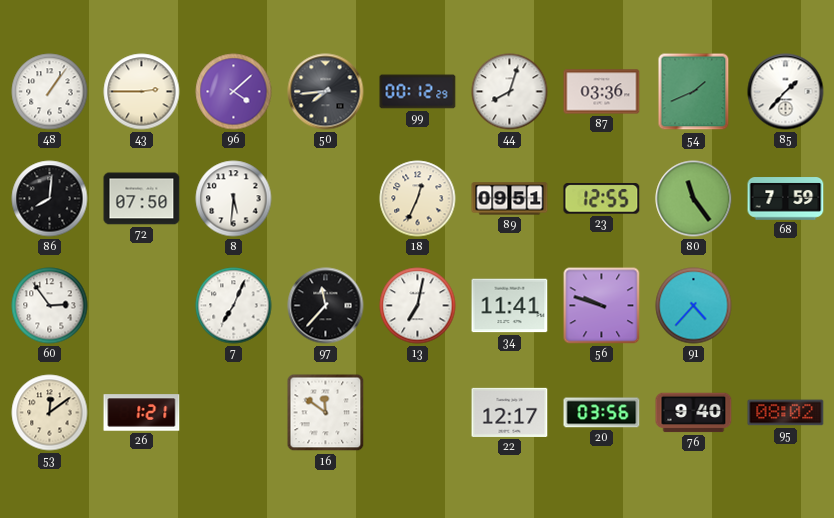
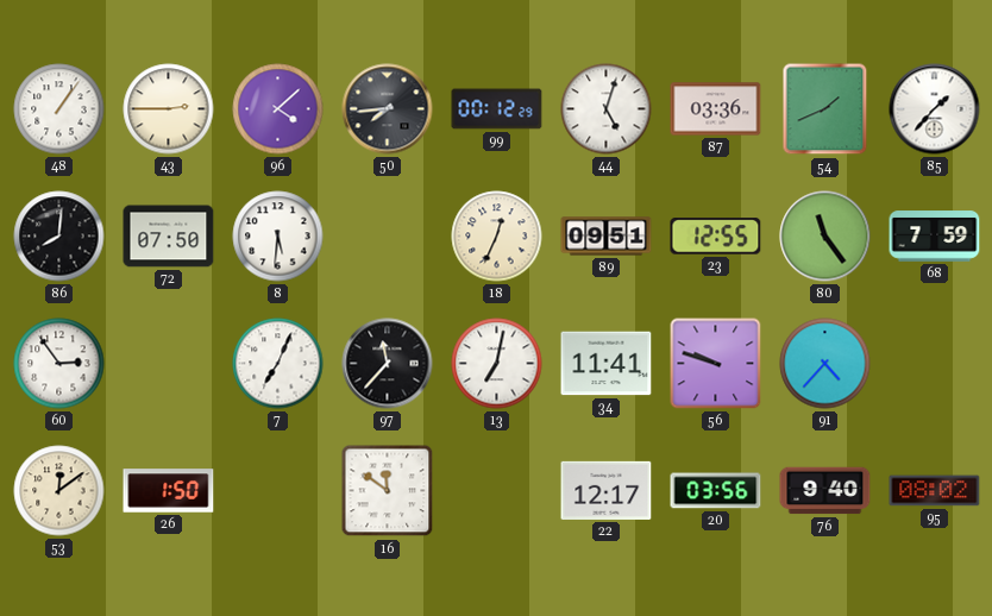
44: 8:03 -> 5:03 (607, 109)
26: 1:21 -> 1:50 (169, 491)
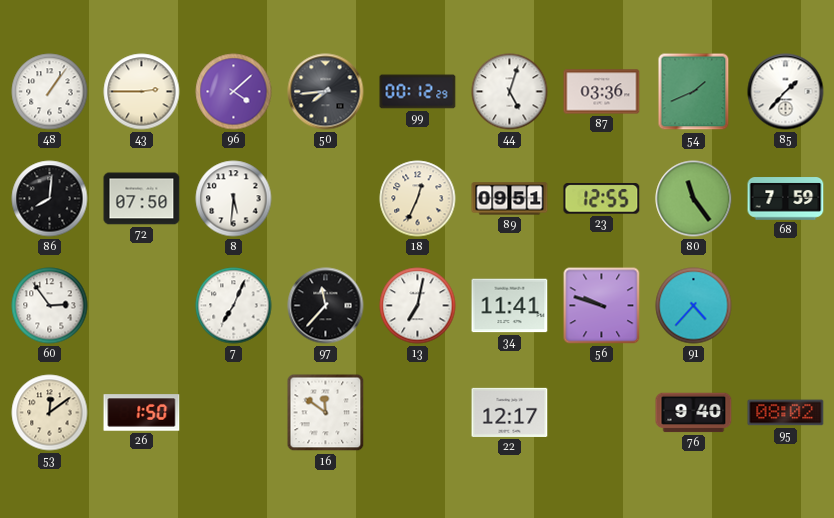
20: 03:56 -> none (716, 491)
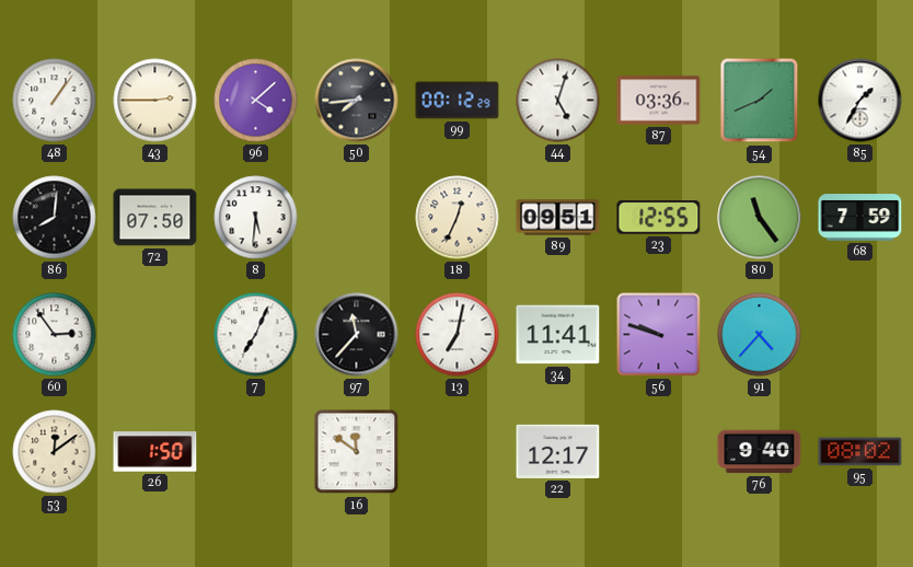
85: 1:37 -> 1:35 (860, 101)
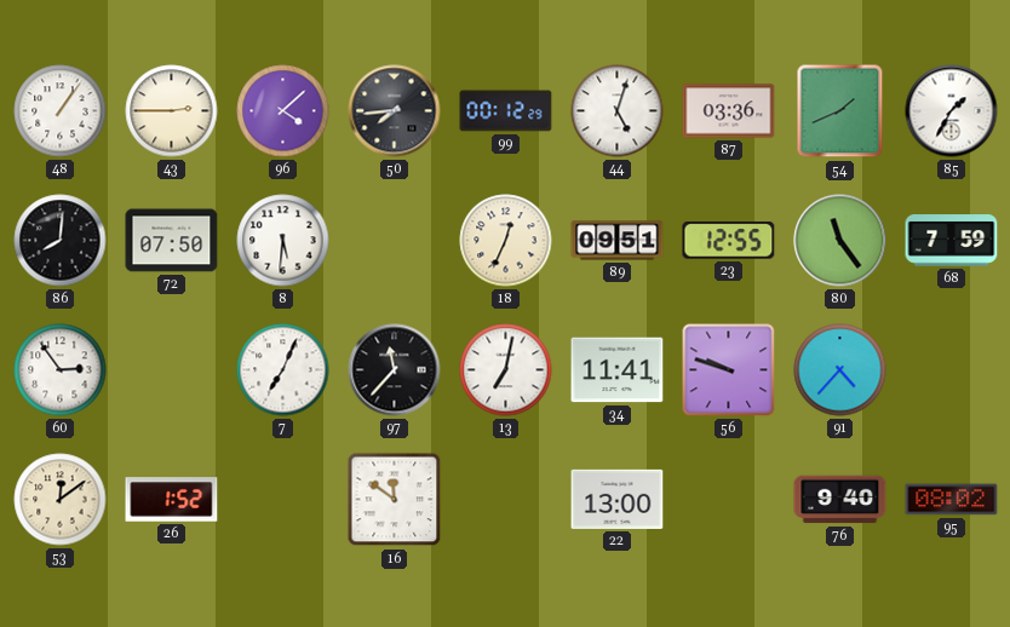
26: 1:50 -> 1:52 (172, 500)
22: 12:17 -> 13:00 (618, 499)
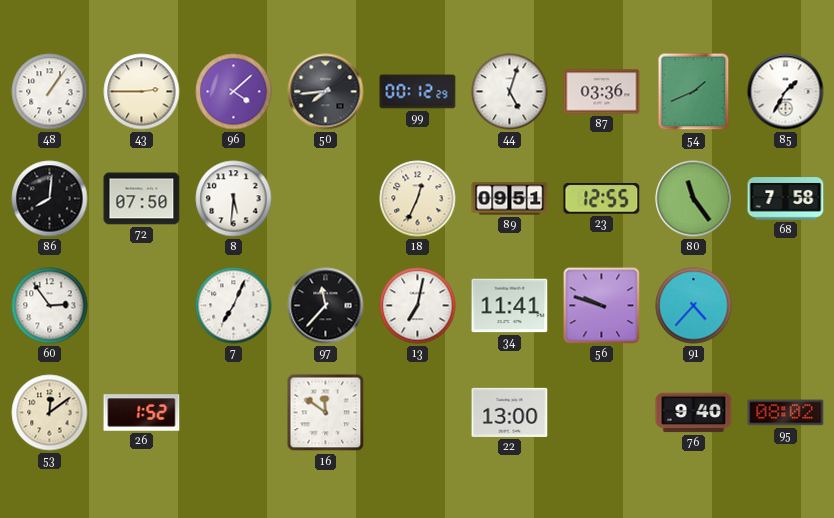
68: 7:59 -> 7:58 (786, 199)
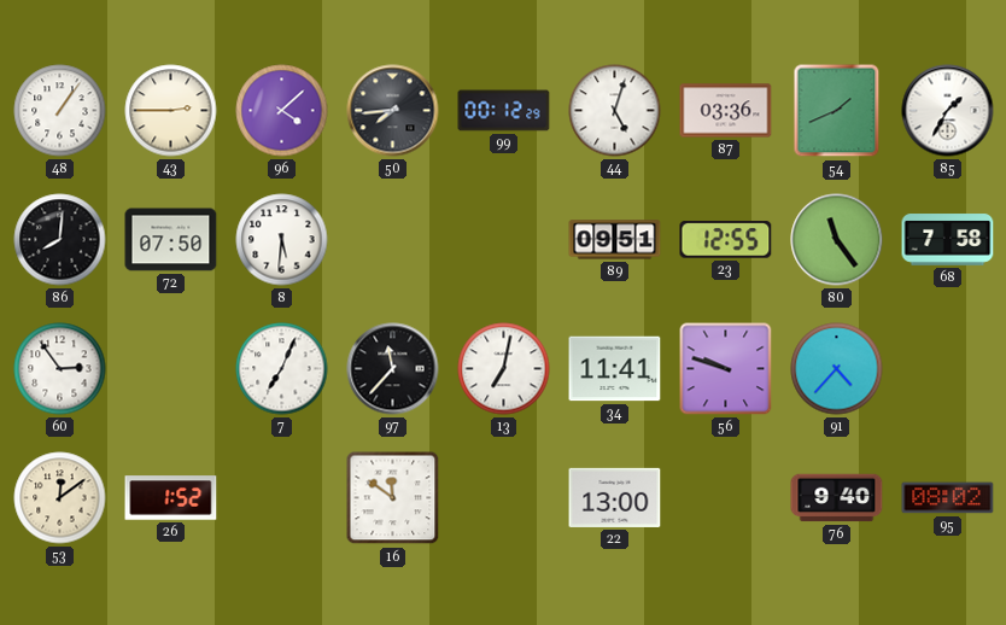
18: 12:34 -> none (418, 199)
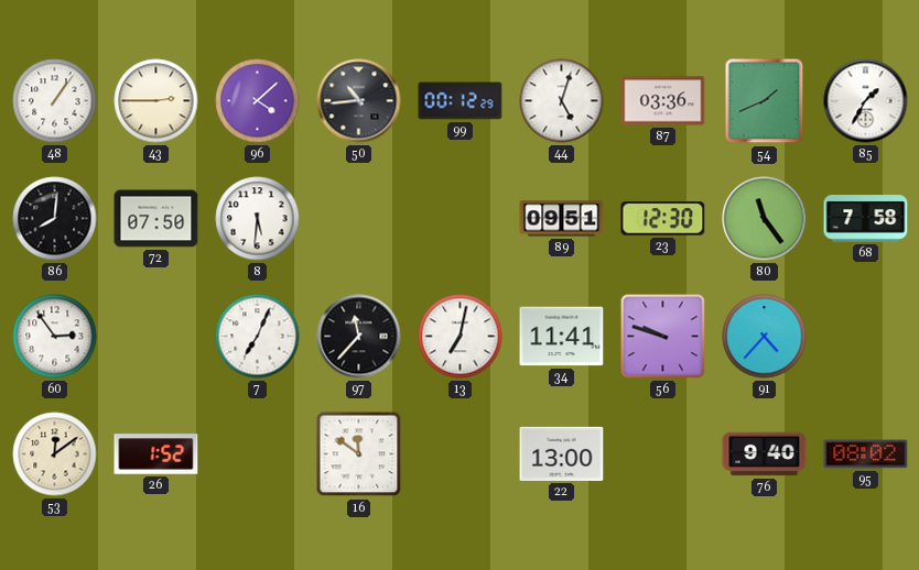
50: 7:44 -> 10:44 (359, 101)
23: 12:55 -> 12:30 (663, 219)
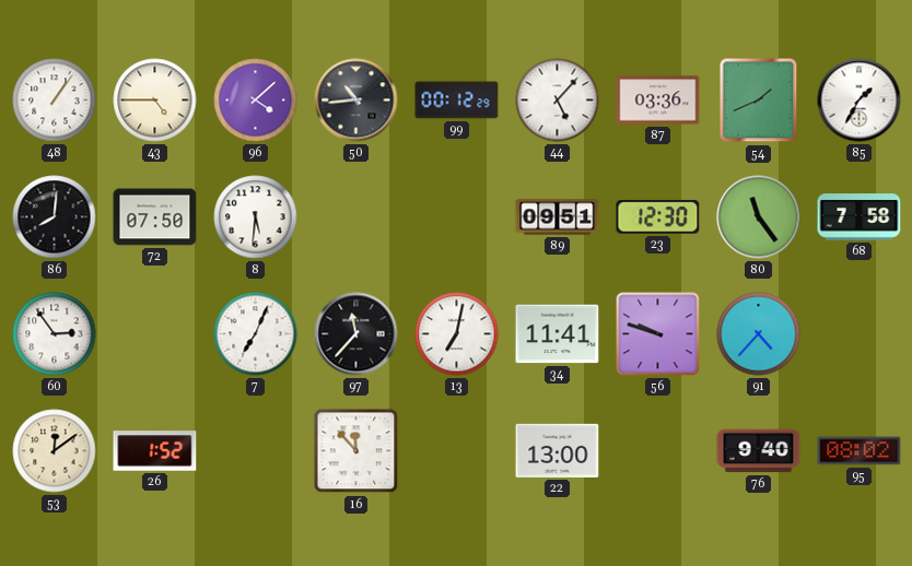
43: 2:45 -> 4:45 (155, 101)
44: 5:03 -> 5:07 (558, 101)
16: 11:51 -> 11:53 (356, 451)
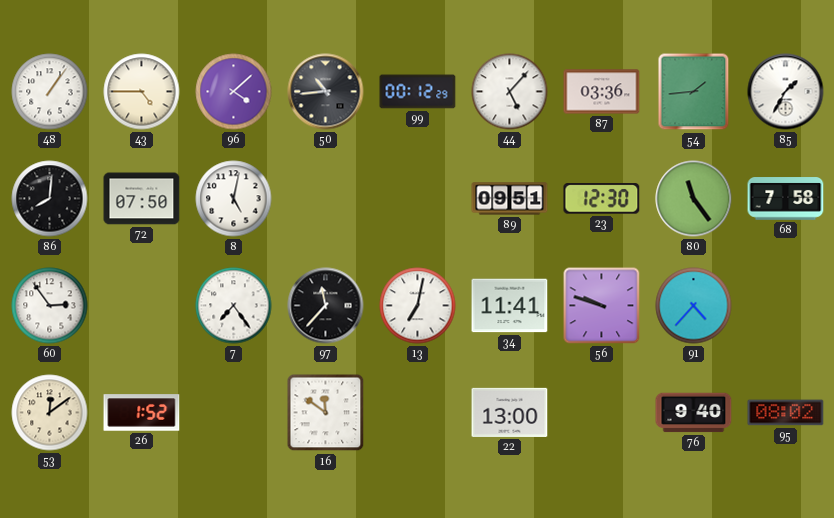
54: 1:41 -> 1:44 (694, 92)
8: 5:31 -> 5:02 (234, 199)
7: 7:04 -> 7:24 (234, 306)
16: 11:53 -> 11:51 (326, 413)
